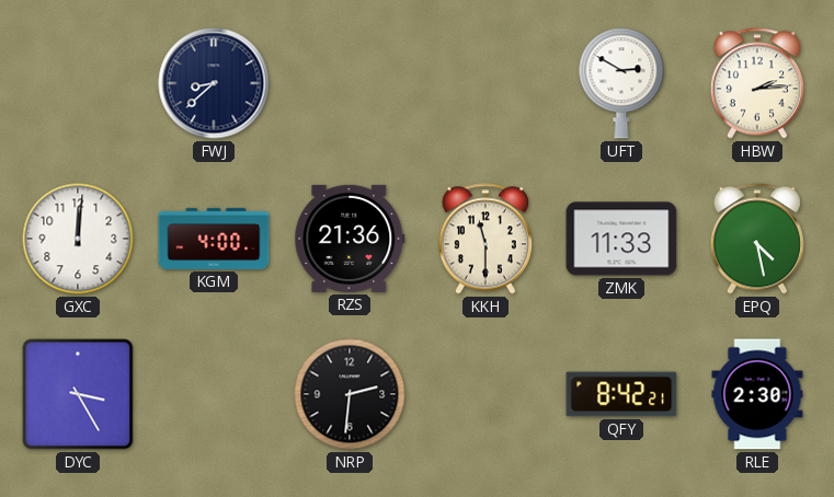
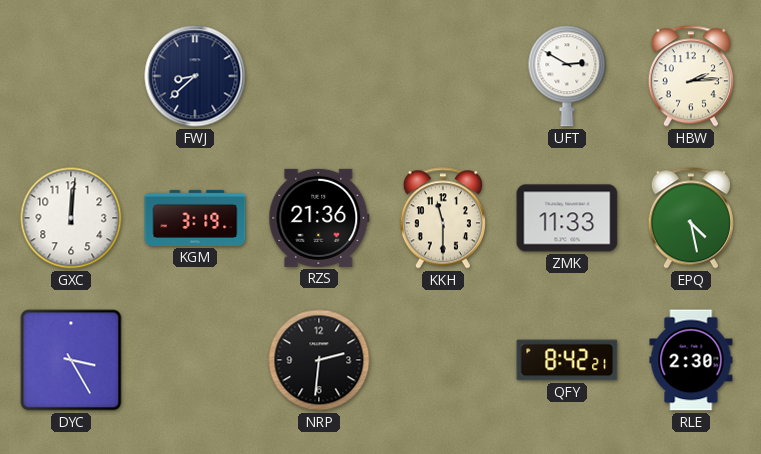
KGM: 4:00 -> 3:19 (195, 218)
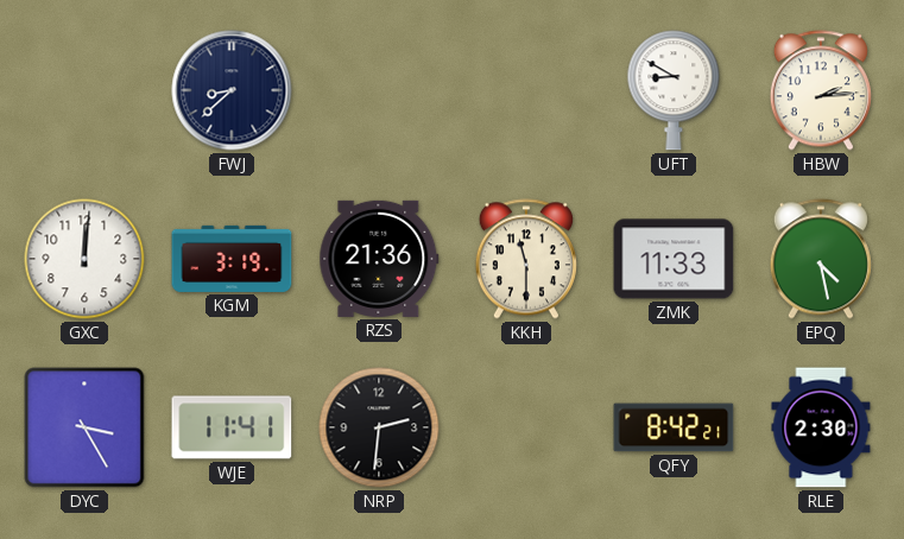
UFT: 2:50 -> 8:50 (674, 90)
WJE: none -> 11:41 (232, 427)
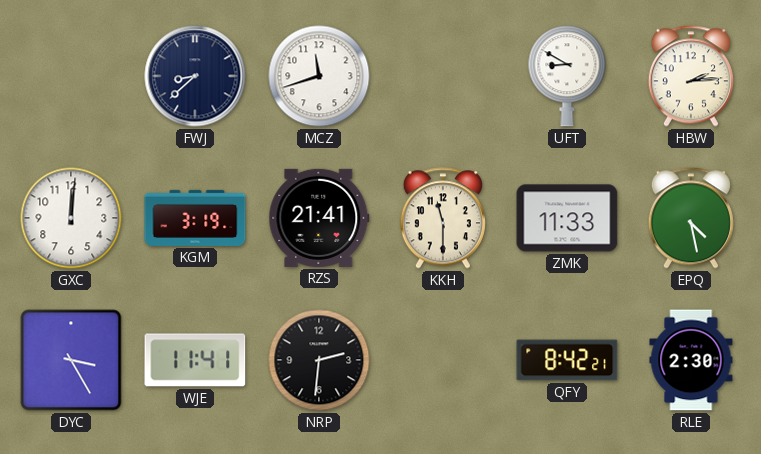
MCZ: none -> 11:42 (319, 76)
RZS: 21:36 -> 21:41 (319, 218)
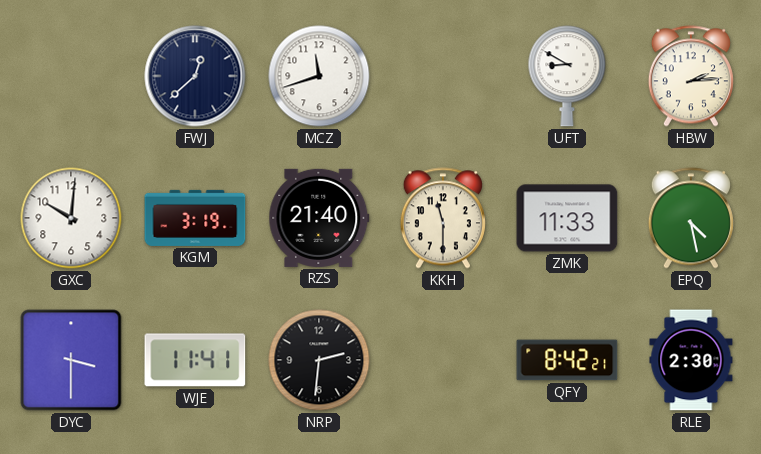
FWJ: 8:38 -> 12:38 (195, 76)
GXC: 12:01 -> 10:01 (71, 218)
RZS: 21:41 -> 21:40 (319, 218)
DYC: 3:25 -> 3:30 (71, 360)
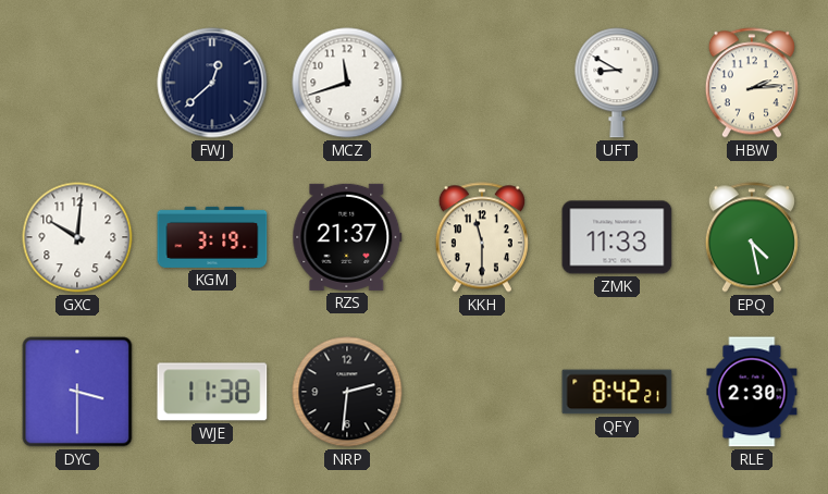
RZS: 21:40 -> 21:37 (347, 237)
WJE: 11:41 -> 11:38 (212, 392)
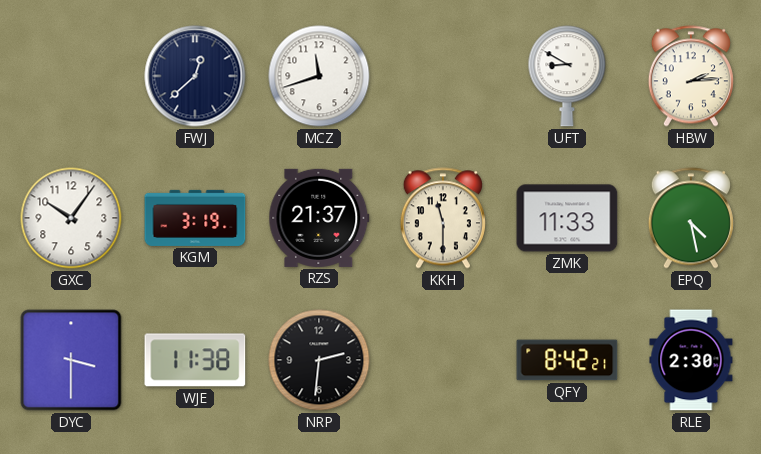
GXC: 10:01 -> 10:06 (71, 218)
